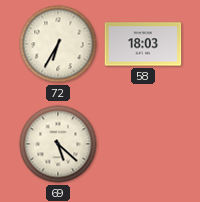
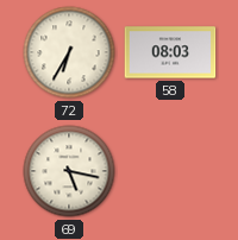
58: 18:03 -> 08:03 (170, 52)
69: 5:22 -> 5:17 (69, 171)
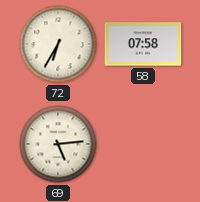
58: 08:03 -> 07:58 (143, 44)
69: 5:17 -> 5:14 (58, 144)
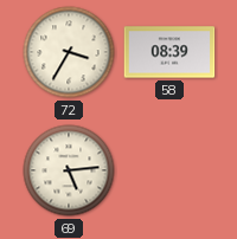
72: 6:35 -> 3:35 (69, 52)
58: 07:58 -> 08:39 (169, 52)
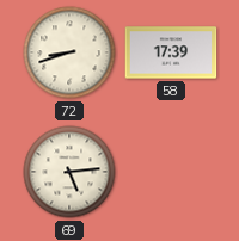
72: 3:35 -> 8:42 (69, 52)
58: 08:39 -> 17:39 (171, 52)
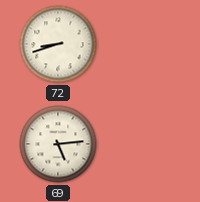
58: 17:39 -> none (171, 52)
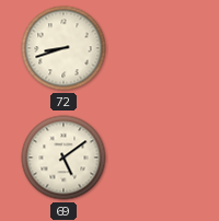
69: 5:14 -> 5:09 (64, 158)
